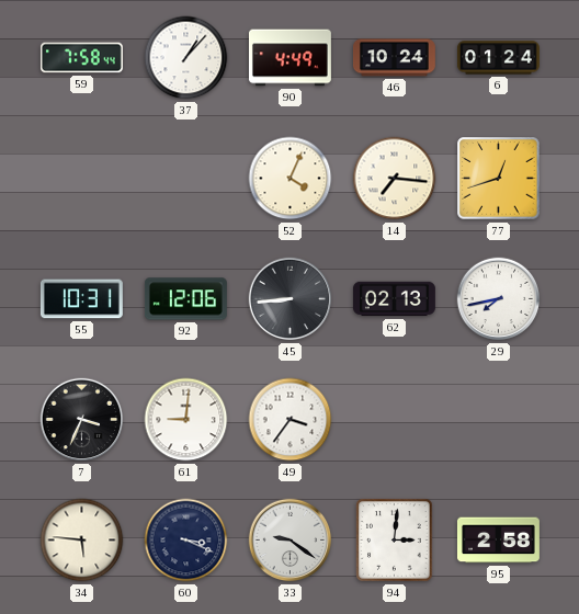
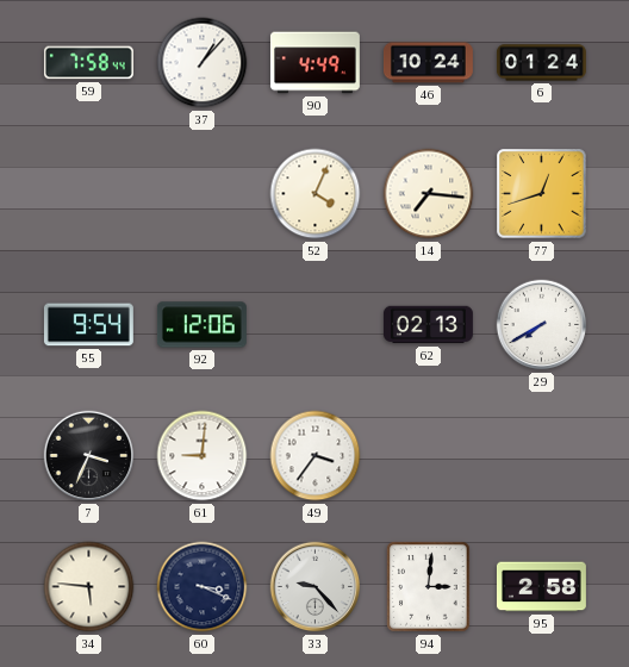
55: 10:31 -> 9:54 (88, 325)
45: 8:44 -> none (291, 299)
29: 7:43 -> 7:40 (542, 325)
33: 9:21 -> 9:23 (316, 587)
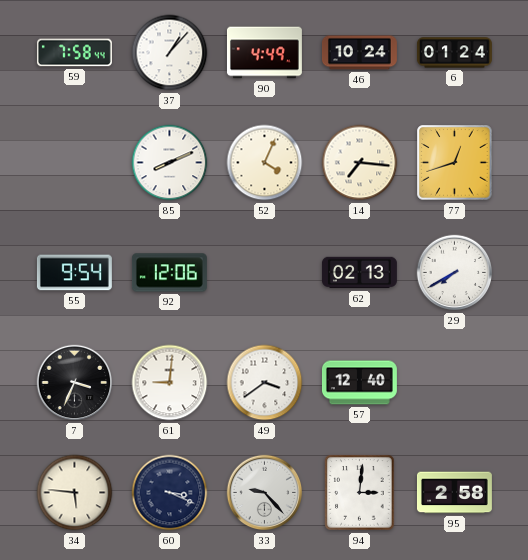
85: none -> 8:11 (170, 163)
49: 3:36 -> 3:39 (265, 383)
57: none -> 12:40 (359, 383)
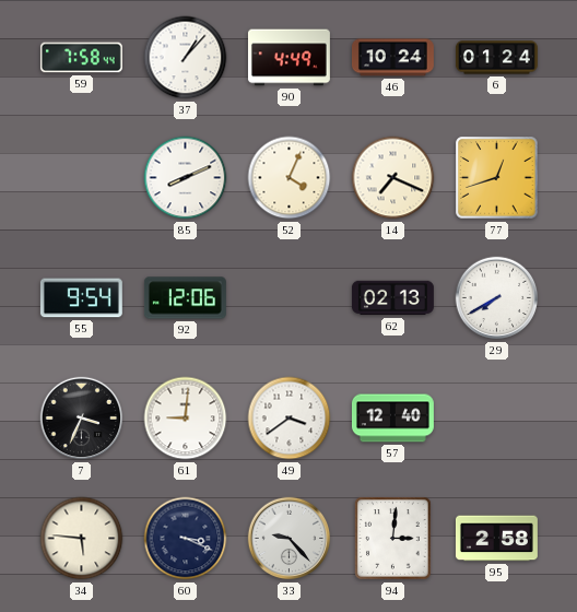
14: 7:16 -> 7:19 (393, 178)
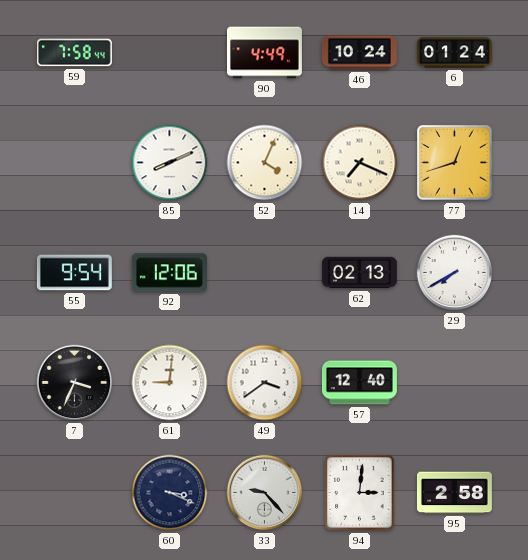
37: 1:07 -> none (186, 58)
34: 5:46 -> none (82, 539)
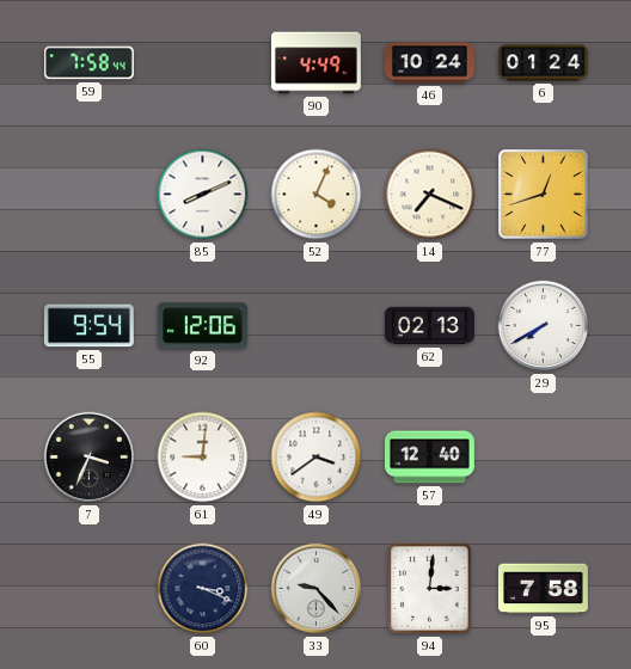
95: 2:58 -> 7:58 (543, 589)
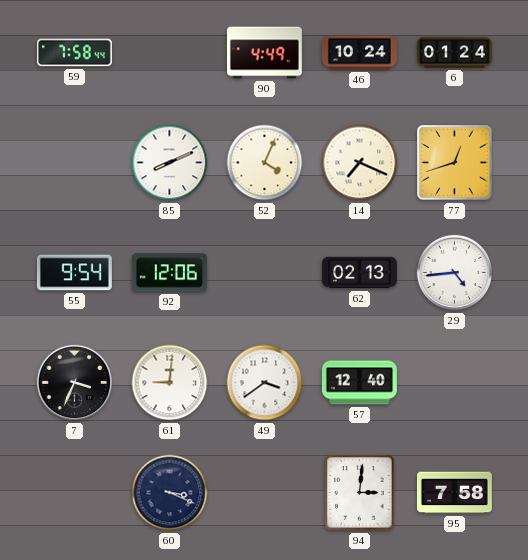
29: 7:40 -> 4:44 (455, 273)
33: 9:23 -> none (317, 589)
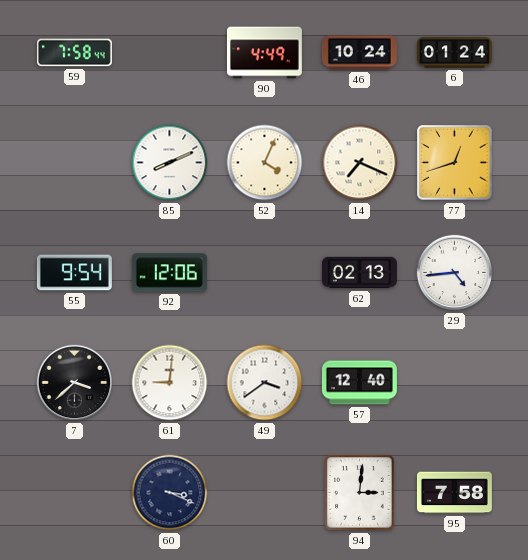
7: 3:34 -> 3:38 (75, 383)
